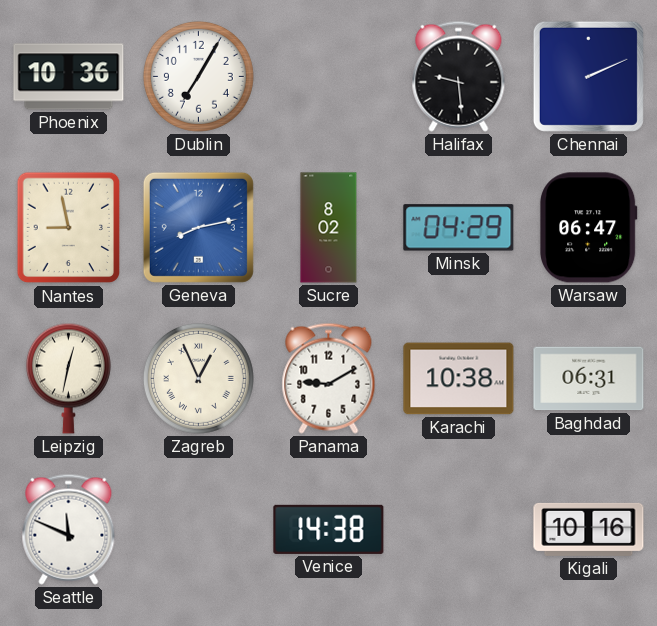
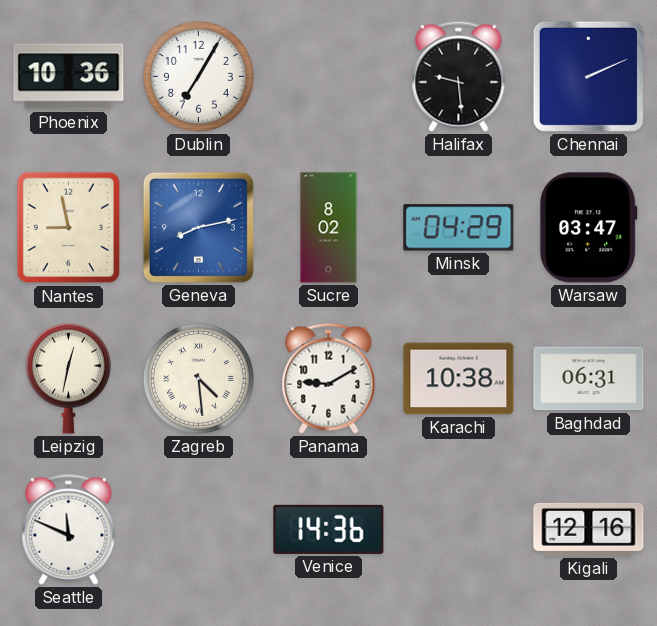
Warsaw: 06:47 -> 03:47 (588, 228)
Zagreb: 12:56 -> 4:29 (198, 378)
Venice: 14:38 -> 14:36 (329, 529)
Kigali: 10:16 -> 12:16 (589, 529)
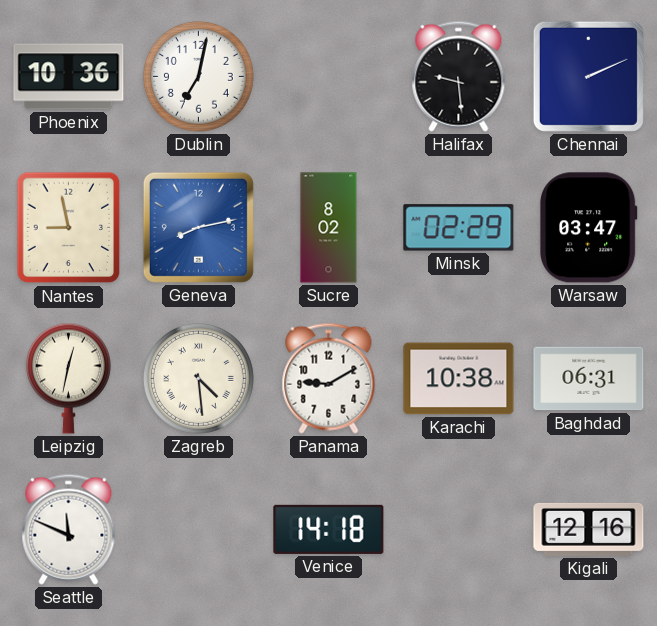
Dublin: 7:05 -> 7:02 (198, 76)
Minsk: 04:29 -> 02:29 (459, 228)
Venice: 14:36 -> 14:18 (329, 529)
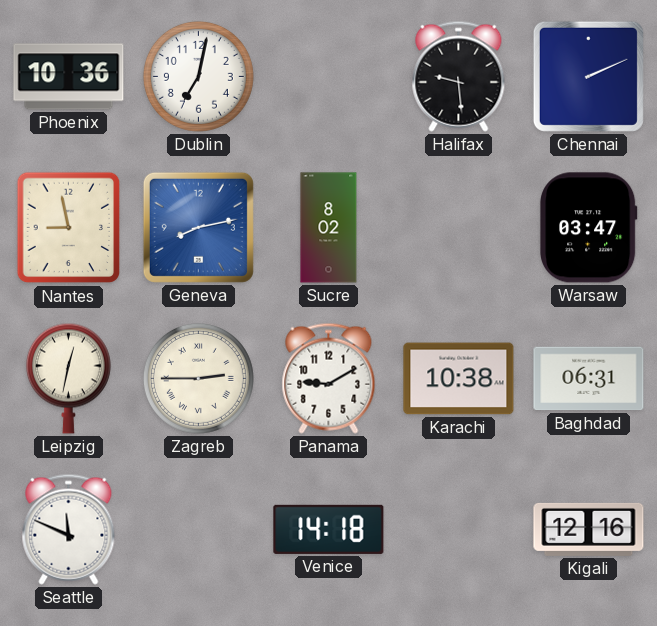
Minsk: 02:29 -> none (459, 228)
Zagreb: 4:29 -> 2:45 (198, 378)
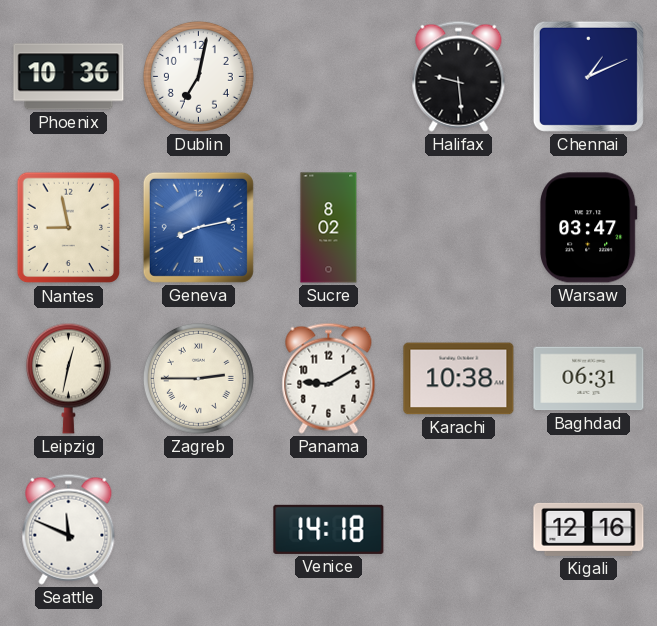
Chennai: 2:11 -> 1:11 (588, 76)
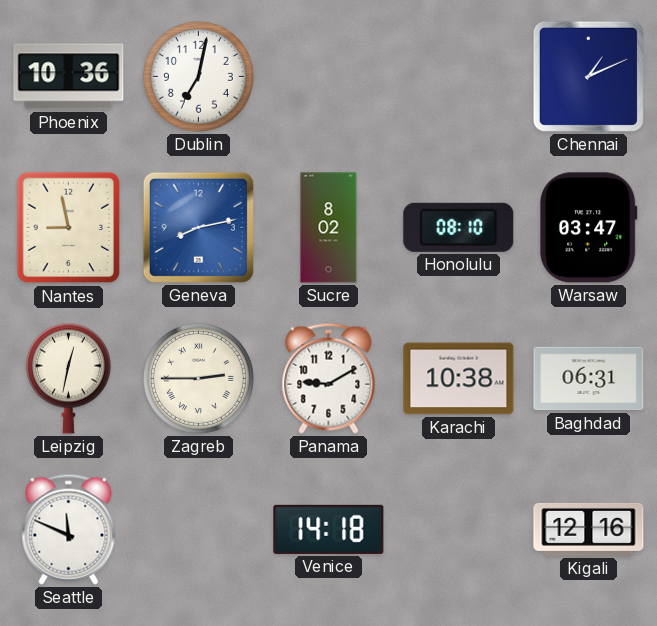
Halifax: 9:29 -> none (459, 76)
Honolulu: none -> 08:10 (459, 227)
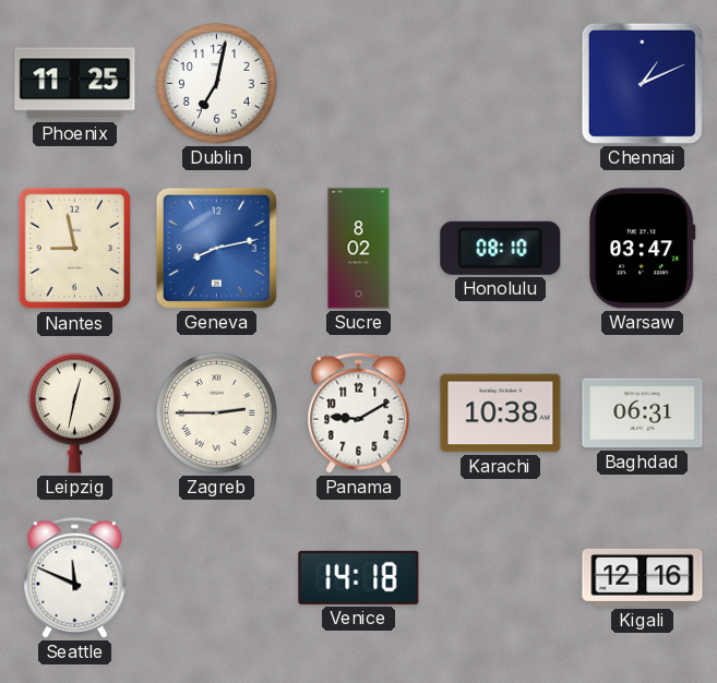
Phoenix: 10:36 -> 11:25 (75, 84)
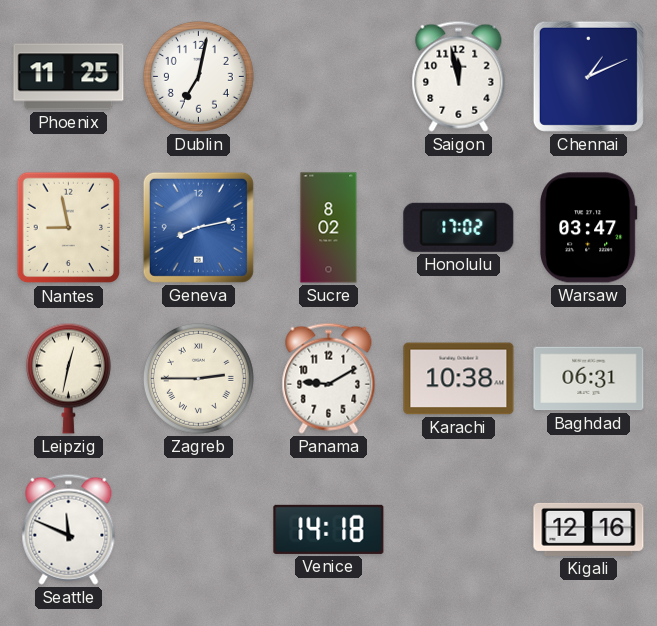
Saigon: none -> 11:58 (459, 76)
Honolulu: 08:10 -> 17:02 (459, 227)
